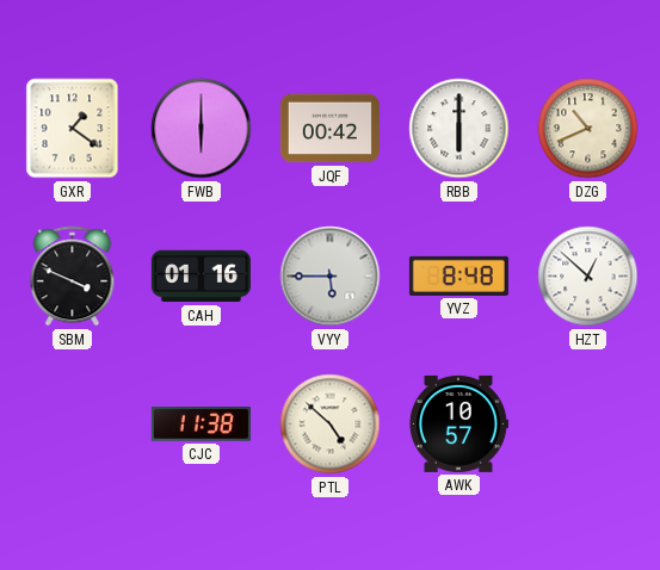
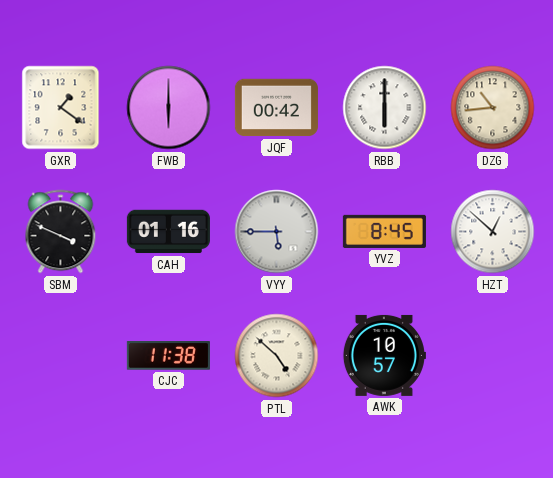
DZG: 10:41 -> 10:44 (493, 108)
YVZ: 8:48 -> 8:45 (384, 231)
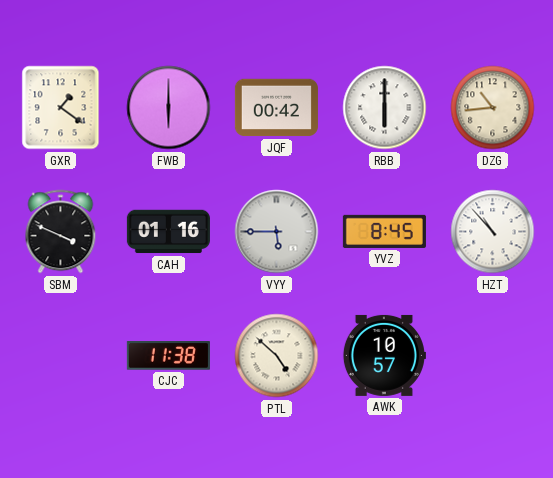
HZT: 12:52 -> 10:53 (493, 232)
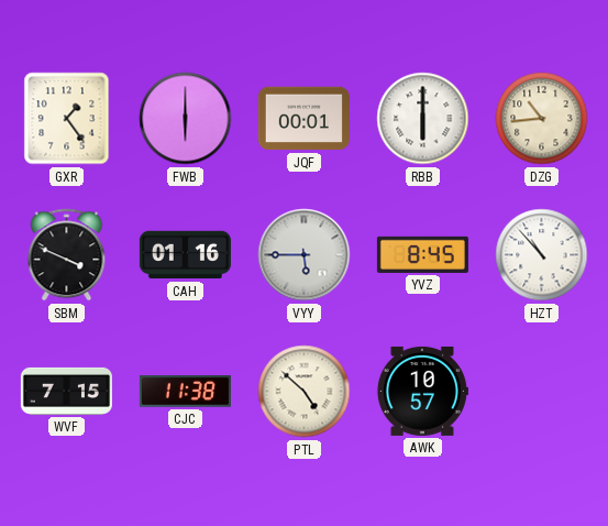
GXR: 1:21 -> 1:24 (67, 119)
JQF: 00:42 -> 00:01 (303, 119)
WVF: none -> 7:15 (66, 391)
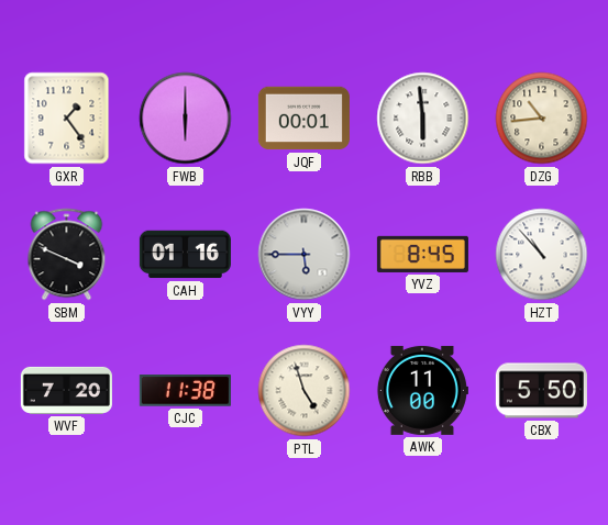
RBB: 6:00 -> 5:59 (423, 119)
WVF: 7:15 -> 7:20 (66, 390)
PTL: 4:52 -> 4:57 (305, 391)
AWK: 10:57 -> 11:00 (422, 390)
CBX: none -> 5:50 (541, 391)
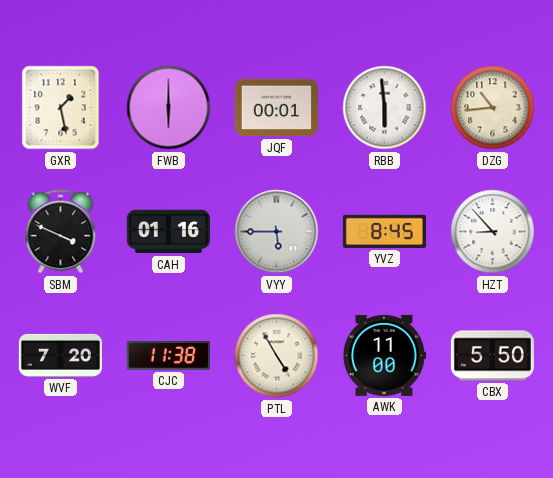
GXR: 1:24 -> 1:28 (61, 108)
HZT: 10:53 -> 8:53 (493, 232)
PTL: 4:57 -> 4:55 (277, 356)
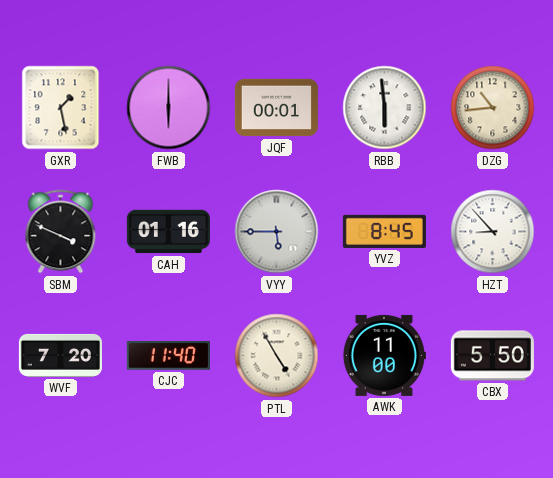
CJC: 11:38 -> 11:40 (168, 356)
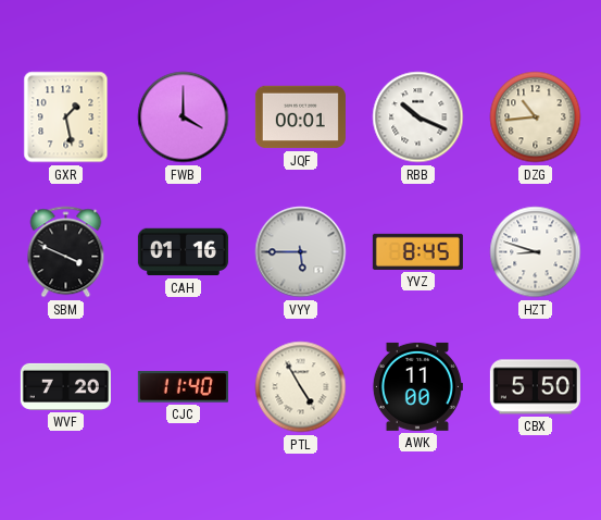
FWB: 6:00 -> 4:00 (184, 117)
RBB: 5:59 -> 10:19 (418, 117)
HZT: 8:53 -> 8:48 (536, 252)
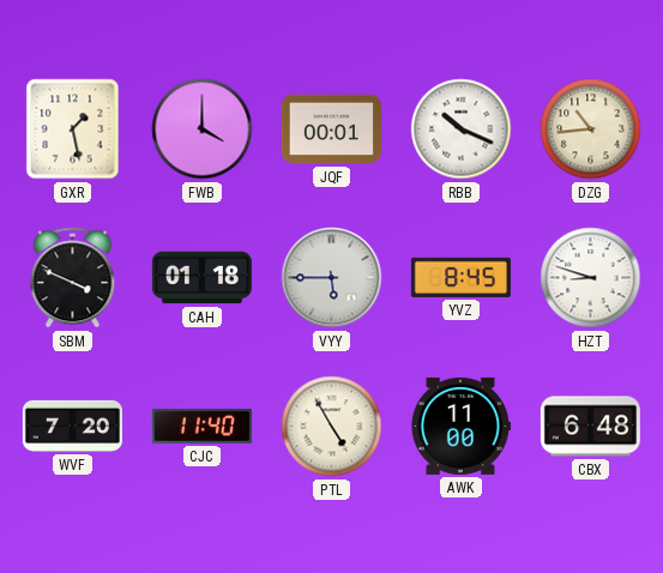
CAH: 01:16 -> 01:18 (201, 278)
CBX: 5:50 -> 6:48 (590, 427)
